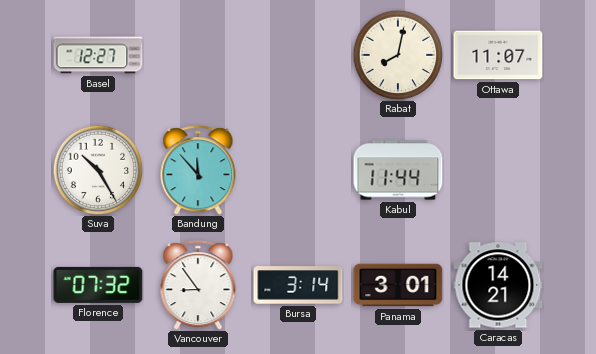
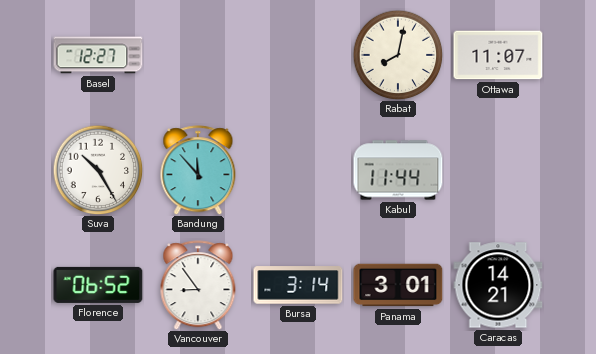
Florence: 07:32 -> 06:52 (98, 285)
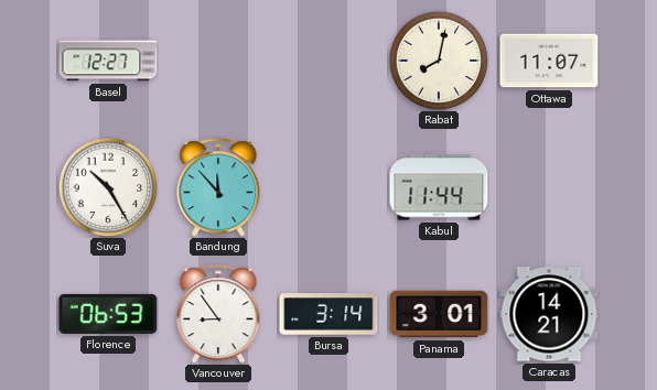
Florence: 06:52 -> 06:53 (108, 314)
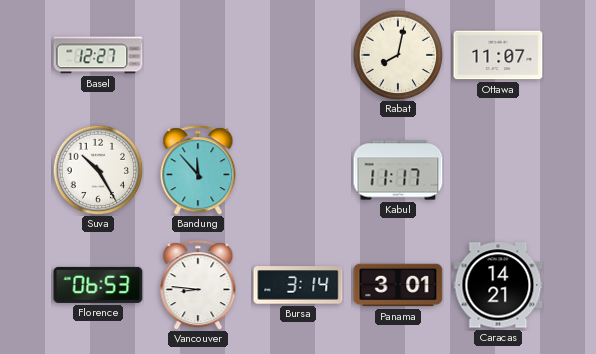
Kabul: 11:44 -> 11:17 (398, 170)
Vancouver: 8:54 -> 8:46 (198, 285)
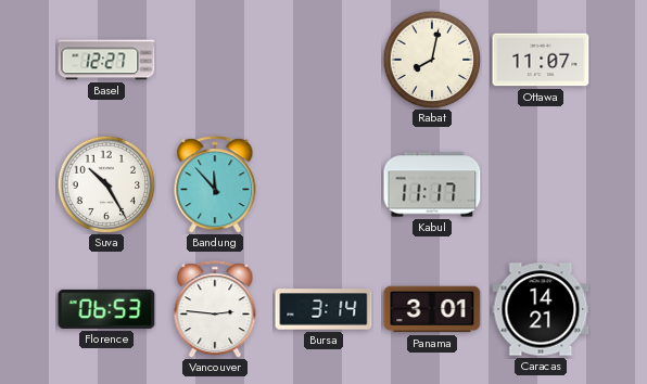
Vancouver: 8:46 -> 2:46 (215, 309)
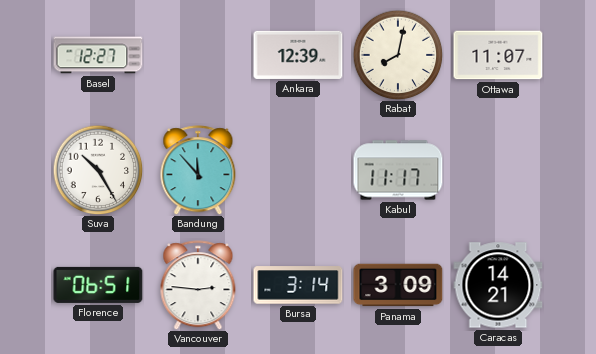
Ankara: none -> 12:39 (298, 55)
Florence: 06:53 -> 06:51 (98, 285)
Panama: 3:01 -> 3:09 (398, 285)
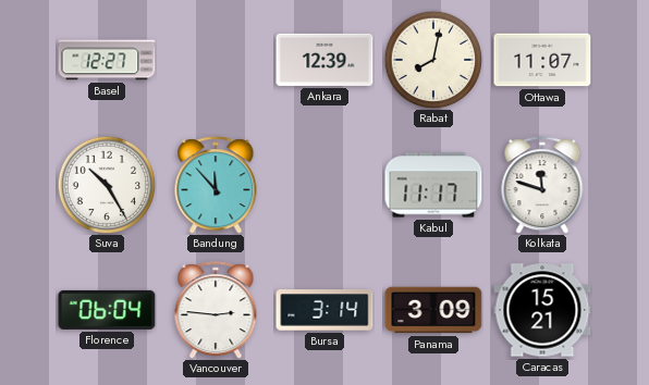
Kolkata: none -> 11:48 (542, 185)
Florence: 06:51 -> 06:04 (107, 310)
Caracas: 14:21 -> 15:21 (542, 310)
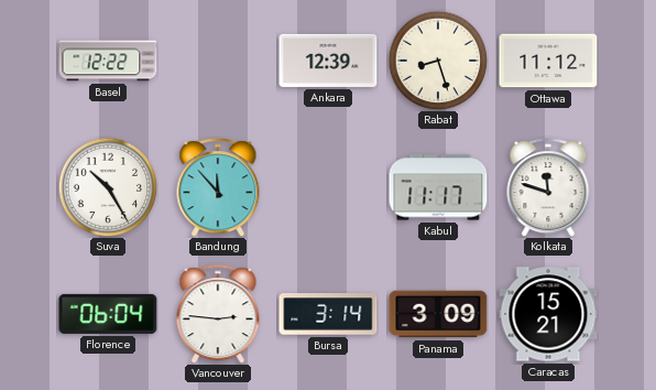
Basel: 12:27 -> 12:22 (108, 61)
Rabat: 8:02 -> 8:27 (438, 61)
Ottawa: 11:07 -> 11:12 (548, 61)
